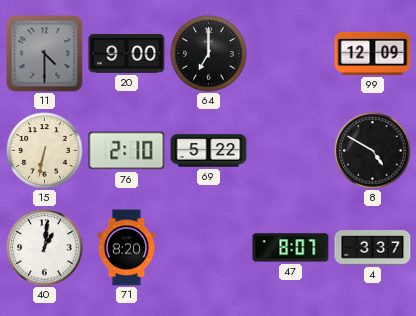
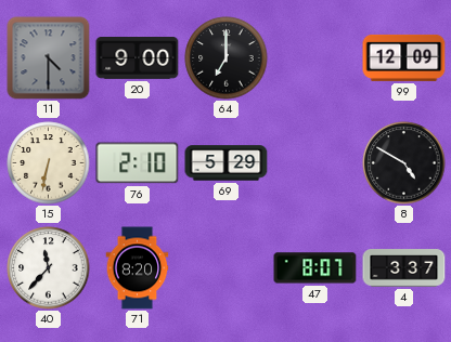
69: 5:22 -> 5:29 (227, 163)
40: 1:01 -> 11:37 (49, 268)
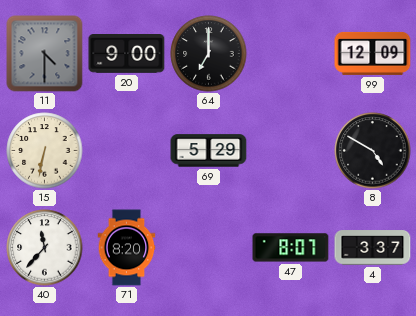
76: 2:10 -> none (138, 163)
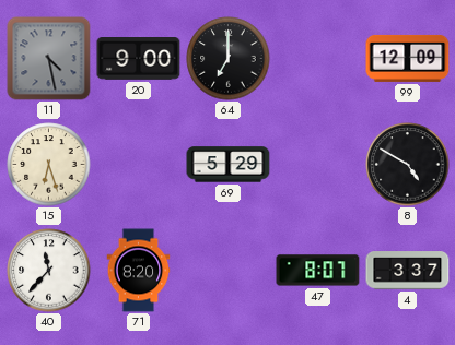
11: 4:30 -> 4:28 (49, 59)
15: 6:32 -> 6:27 (49, 165)
